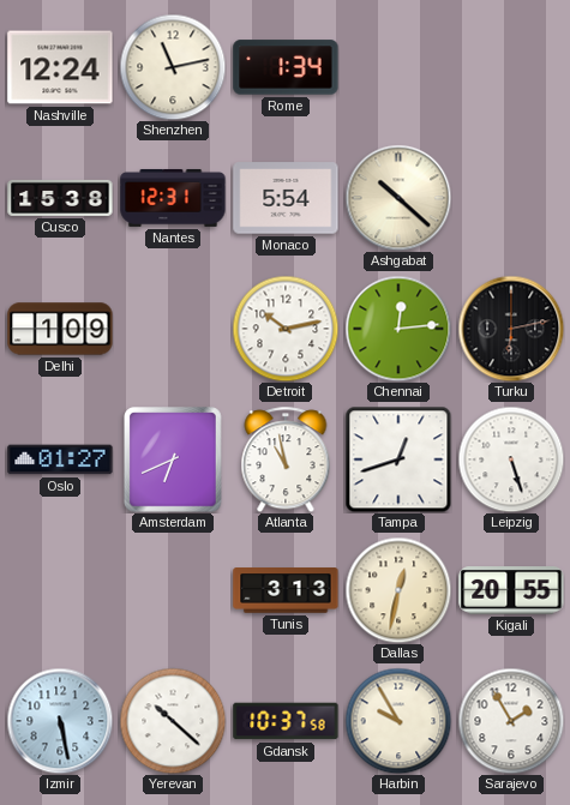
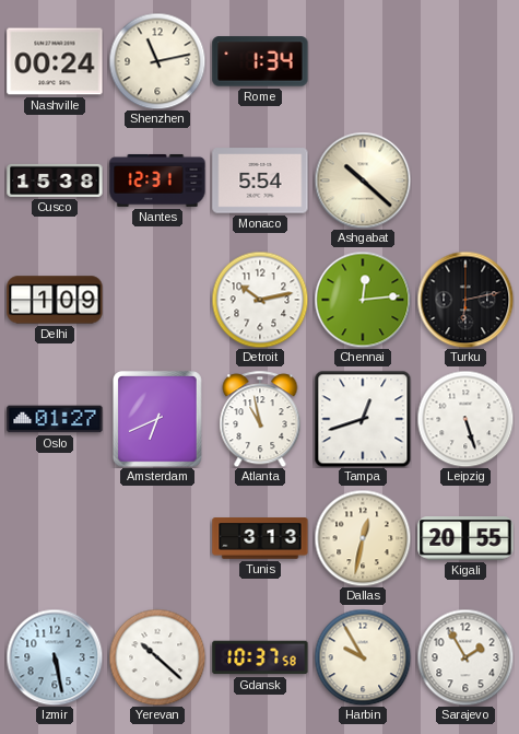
Nashville: 12:24 -> 00:24 (55, 61)
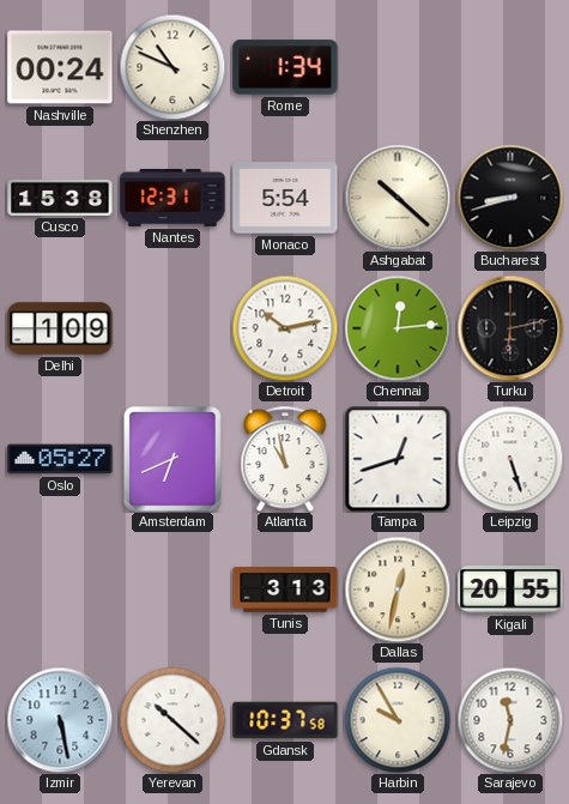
Shenzhen: 11:13 -> 10:49 (172, 67)
Bucharest: none -> 8:42 (510, 198)
Oslo: 01:27 -> 05:27 (60, 459)
Sarajevo: 1:55 -> 11:32 (510, 720)
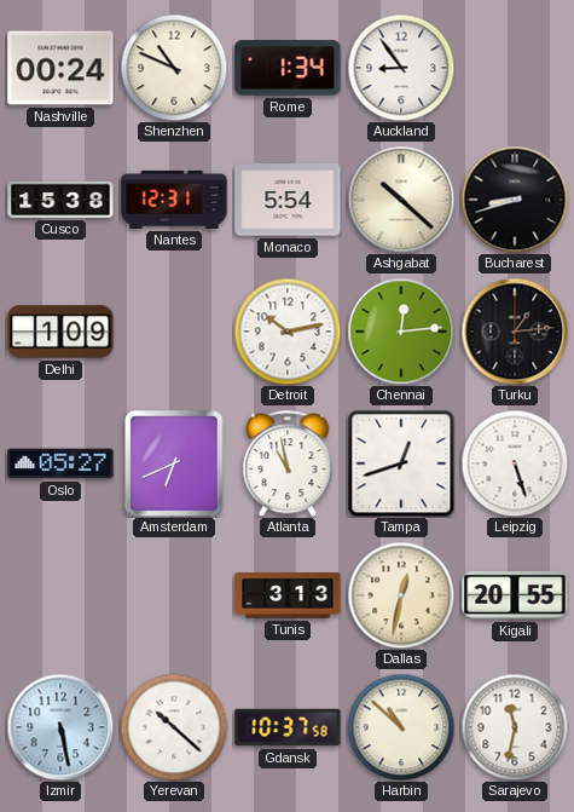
Auckland: none -> 8:54 (401, 68)
Turku: 6:13 -> 1:14 (515, 332)
Harbin: 9:55 -> 10:52 (401, 727)
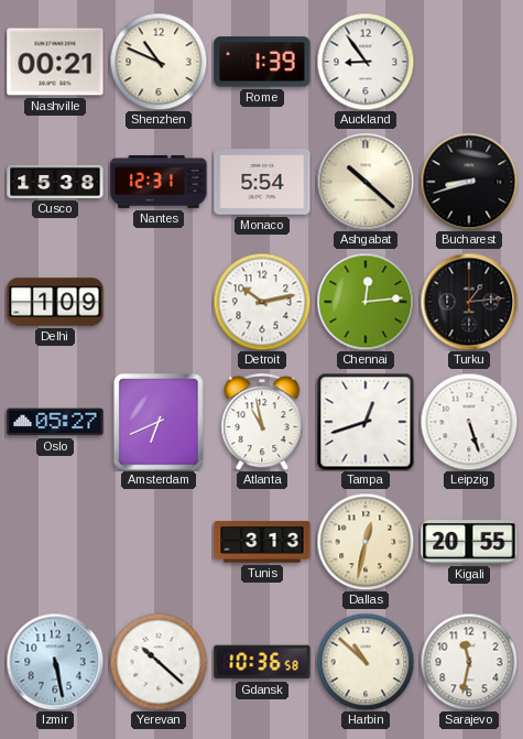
Nashville: 00:24 -> 00:21 (55, 62)
Rome: 1:34 -> 1:39 (262, 62)
Gdansk: 10:37 -> 10:36 (262, 662)
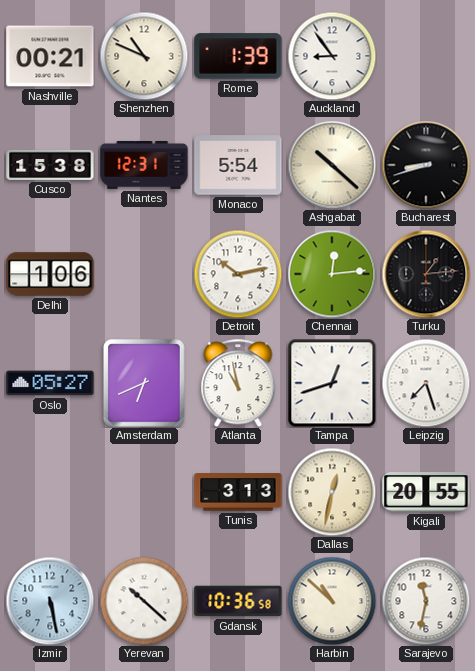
Delhi: 1:09 -> 1:06 (50, 274)
Leipzig: 5:27 -> 7:27 (426, 383)
